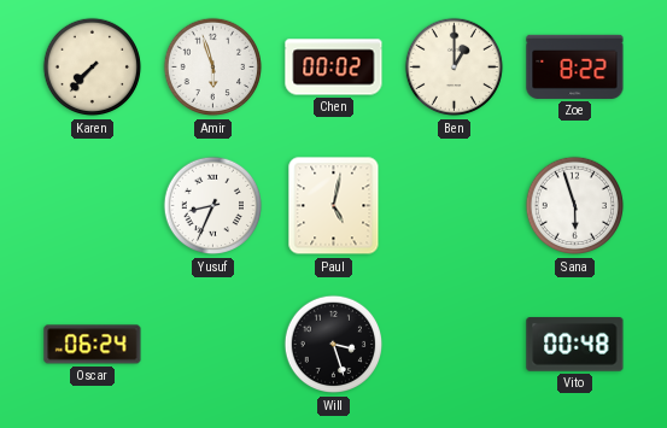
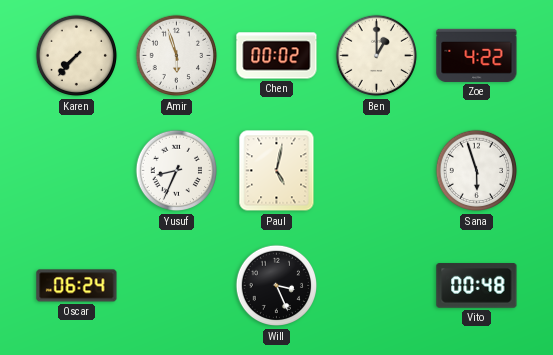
Zoe: 8:22 -> 4:22 (477, 55)
Will: 3:27 -> 3:26 (277, 286)
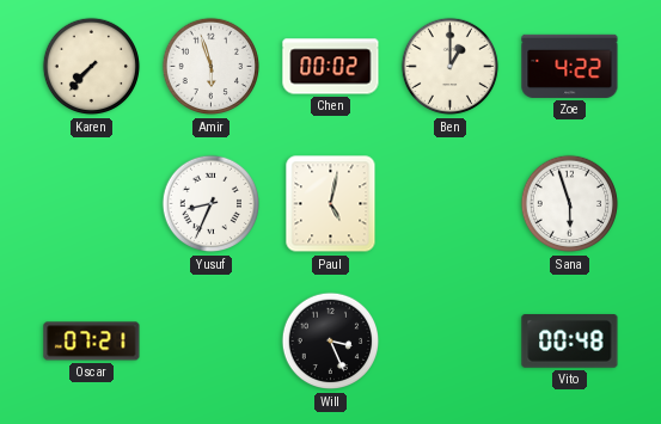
Oscar: 06:24 -> 07:21 (92, 342)
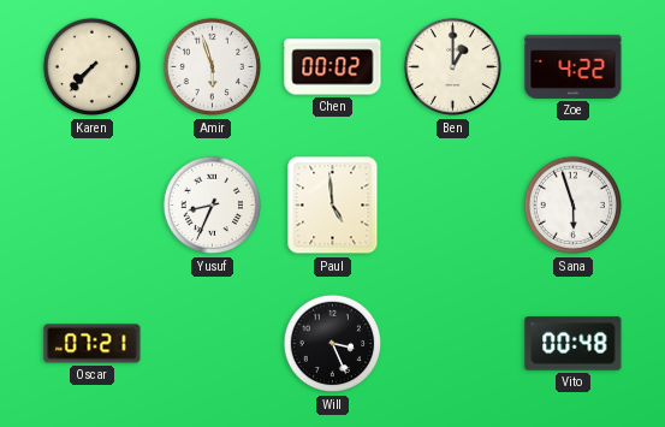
Paul: 5:02 -> 4:59 (333, 206)
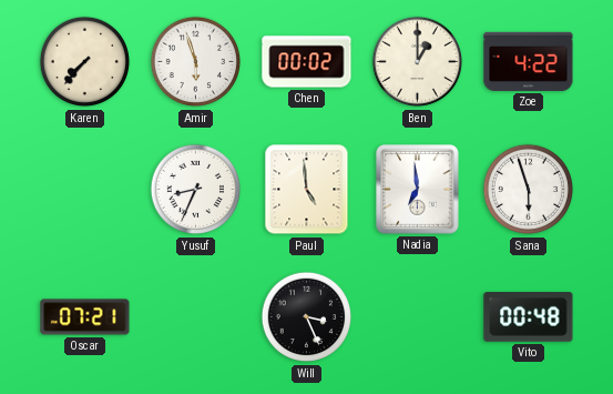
Nadia: none -> 6:59 (418, 190)
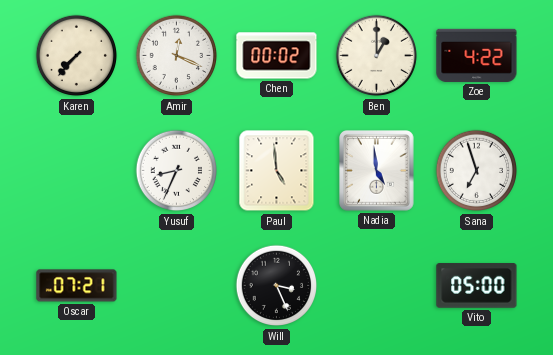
Amir: 5:57 -> 12:19 (177, 56)
Nadia: 6:59 -> 4:59 (377, 171)
Sana: 5:57 -> 6:57 (477, 171)
Vito: 00:48 -> 05:00 (477, 286)
